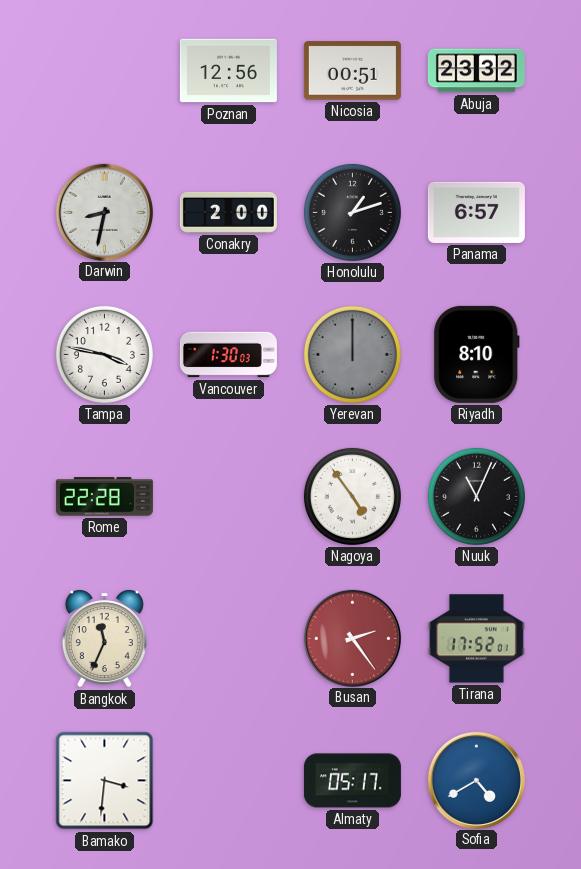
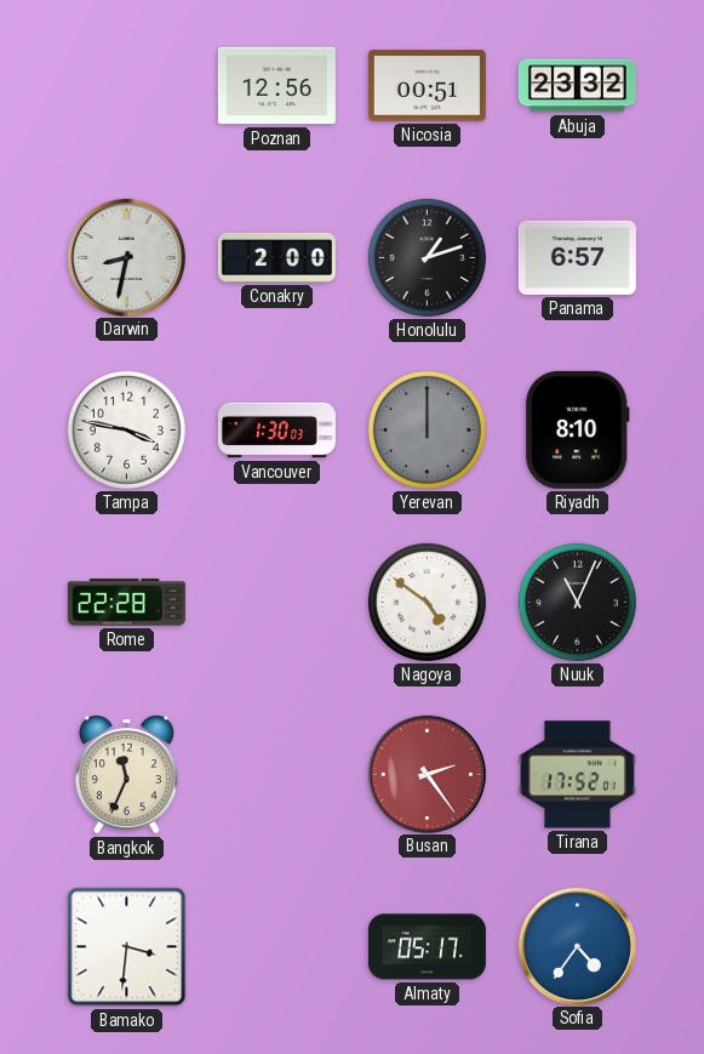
Nagoya: 4:54 -> 4:51 (427, 602)
Sofia: 4:40 -> 4:36 (577, 946)
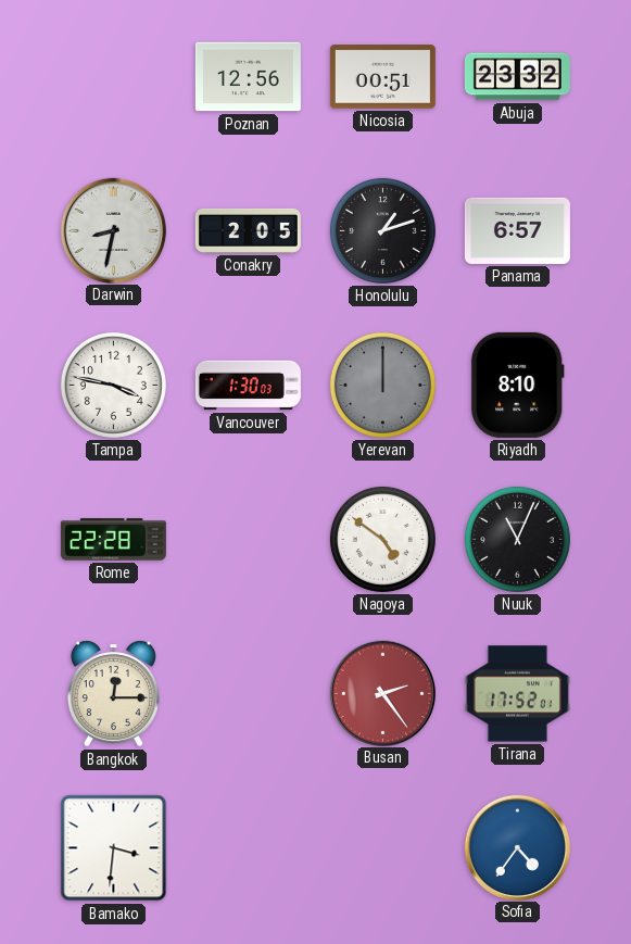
Conakry: 2:00 -> 2:05 (248, 230)
Bangkok: 11:34 -> 12:15 (113, 694)
Almaty: 05:17 -> none (427, 947)
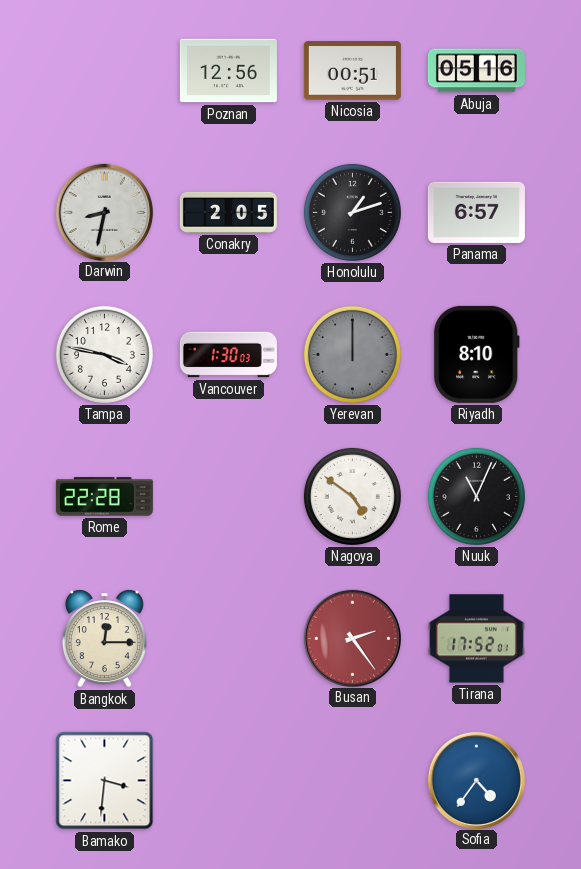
Abuja: 23:32 -> 05:16 (476, 71)
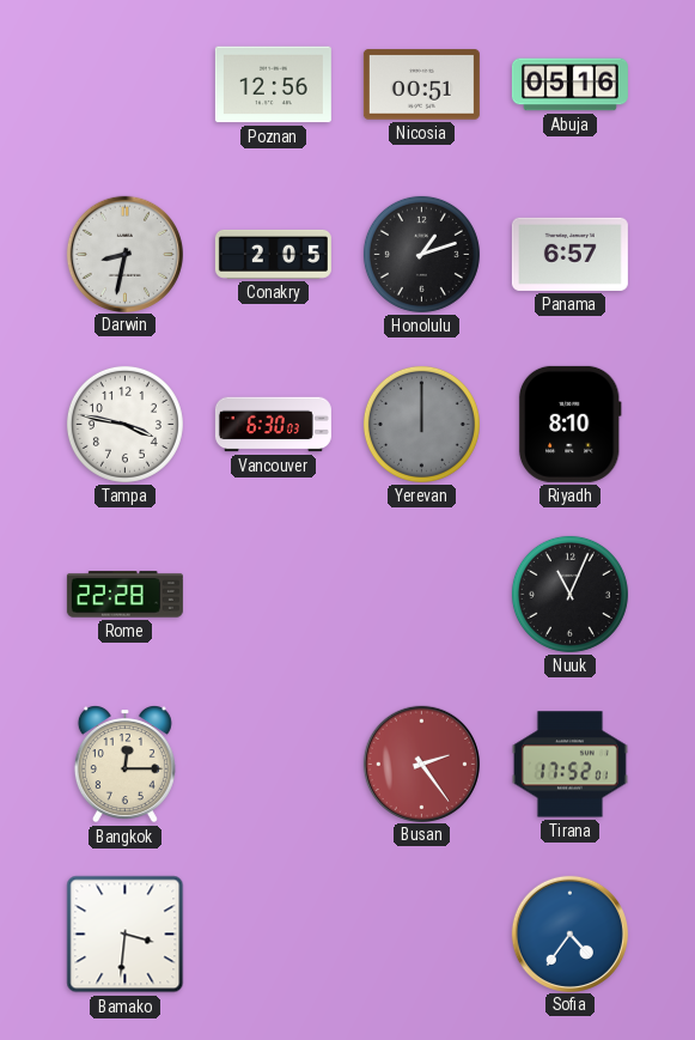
Vancouver: 1:30 -> 6:30 (273, 425)
Nagoya: 4:51 -> none (352, 496)
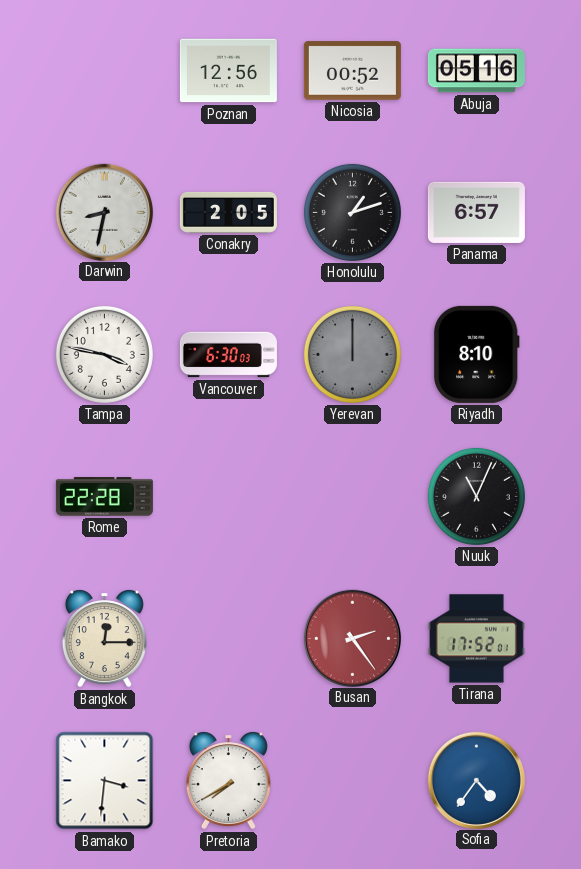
Nicosia: 00:51 -> 00:52 (352, 71)
Pretoria: none -> 7:40 (228, 781)
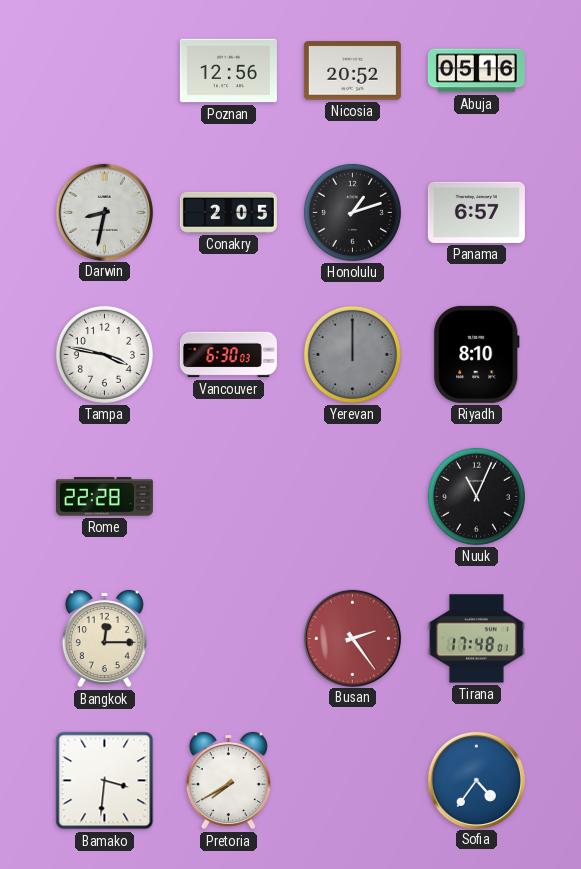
Nicosia: 00:52 -> 20:52 (352, 71)
Tirana: 17:52 -> 17:48 (476, 639)
